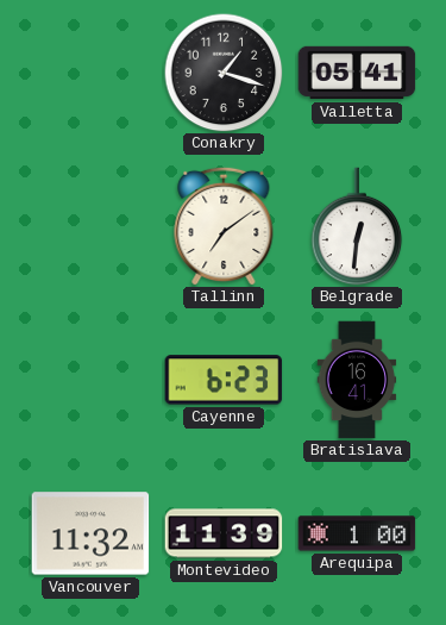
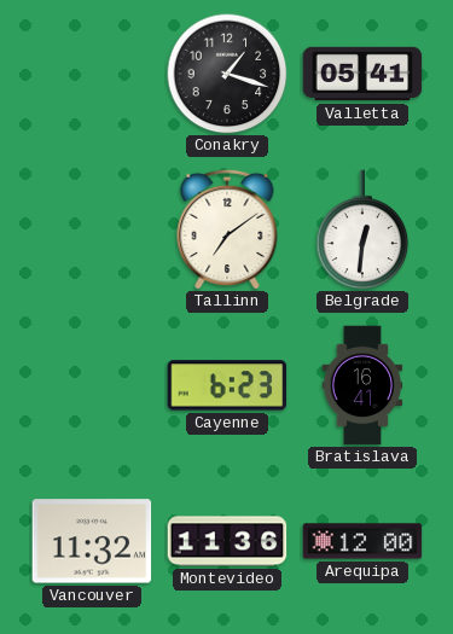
Montevideo: 11:39 -> 11:36 (227, 541)
Arequipa: 1:00 -> 12:00 (362, 541)
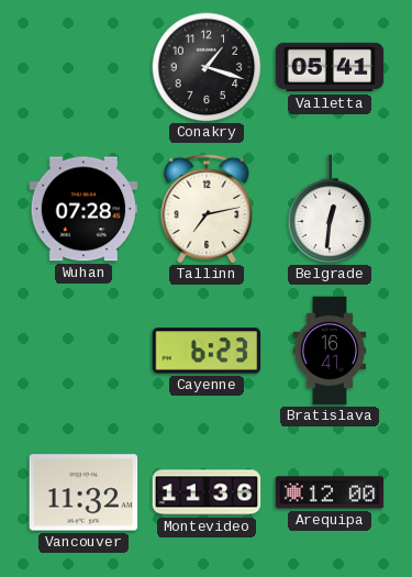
Wuhan: none -> 07:28 (83, 209)
Tallinn: 7:09 -> 7:13 (207, 209)
